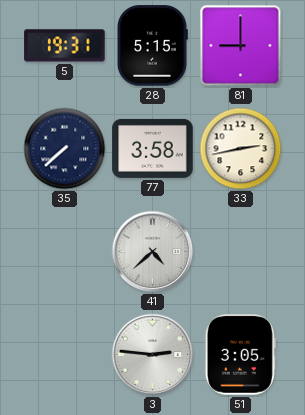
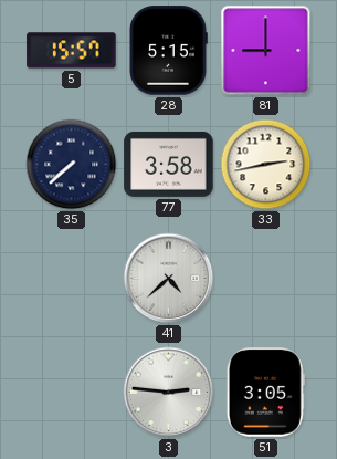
5: 19:31 -> 15:57 (72, 51)
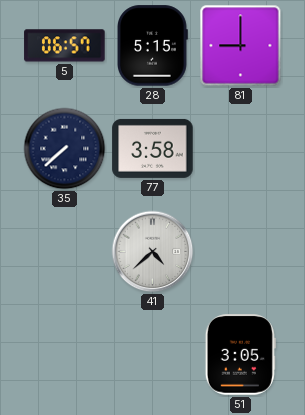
5: 15:57 -> 06:57 (65, 46)
33: 2:43 -> none (266, 165)
3: 2:46 -> none (169, 393)
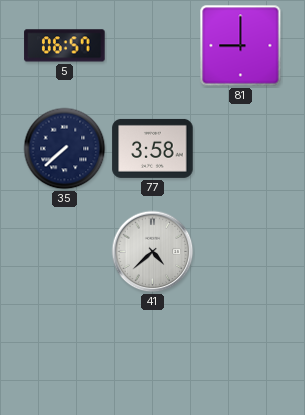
28: 5:15 -> none (153, 46)
51: 3:05 -> none (240, 355)
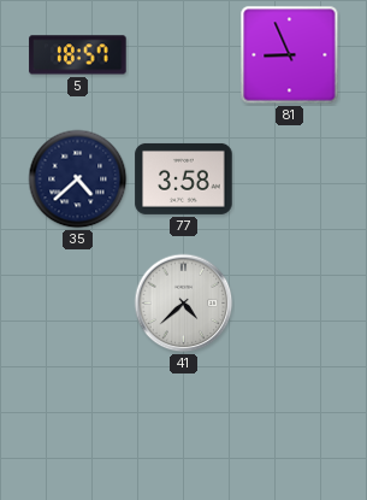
5: 06:57 -> 18:57 (78, 55)
81: 9:00 -> 8:56 (290, 55)
35: 7:38 -> 4:38 (78, 180)
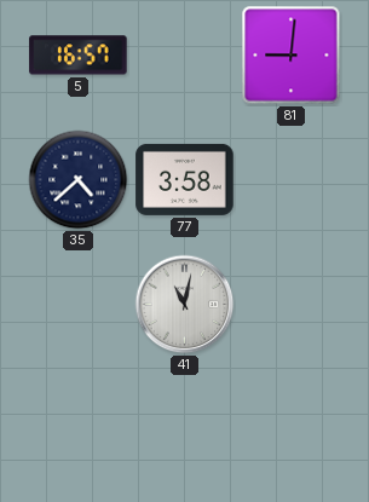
5: 18:57 -> 16:57 (79, 56)
81: 8:56 -> 9:01 (292, 56)
41: 4:38 -> 11:02 (185, 305)
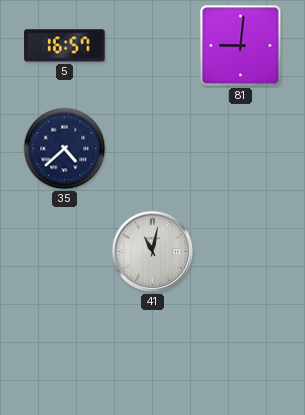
77: 3:58 -> none (185, 179)
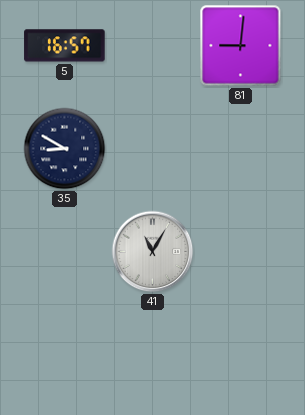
35: 4:38 -> 8:50 (65, 149)
41: 11:02 -> 11:05 (153, 252)
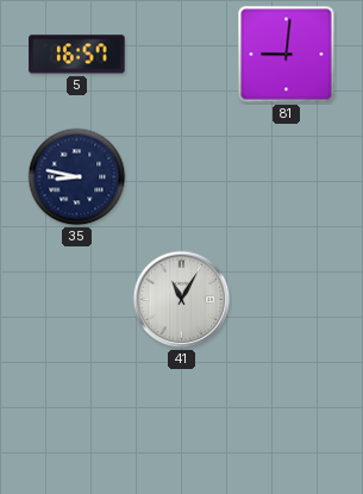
35: 8:50 -> 8:47 (77, 177)
